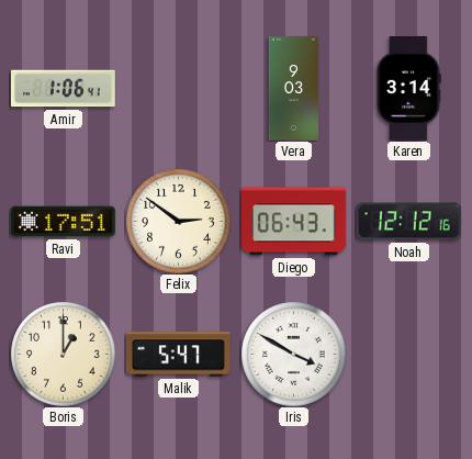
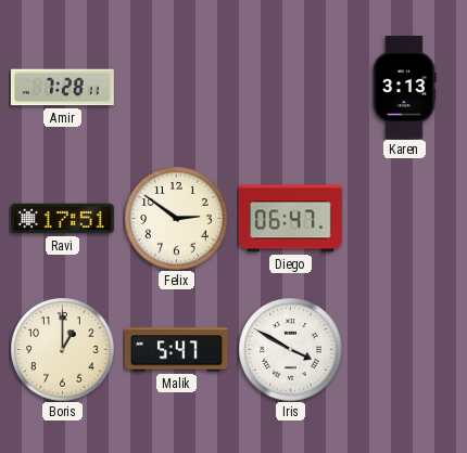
Amir: 1:06 -> 7:28 (63, 88)
Vera: 9:03 -> none (294, 89)
Karen: 3:14 -> 3:13 (404, 88)
Diego: 06:43 -> 06:47 (291, 219)
Noah: 12:12 -> none (408, 222)
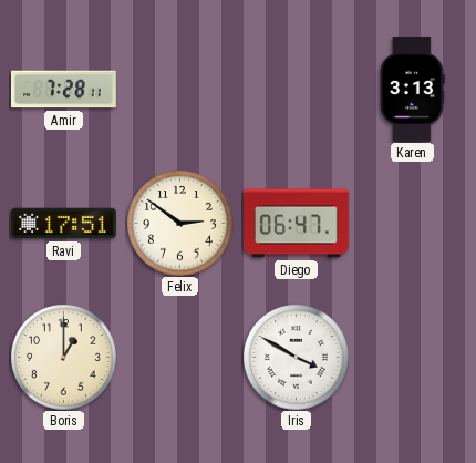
Malik: 5:47 -> none (176, 350)
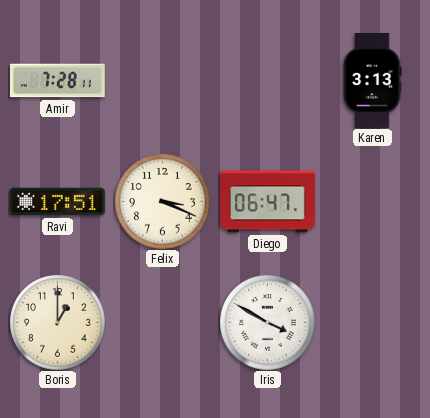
Felix: 2:51 -> 3:19 (162, 201)
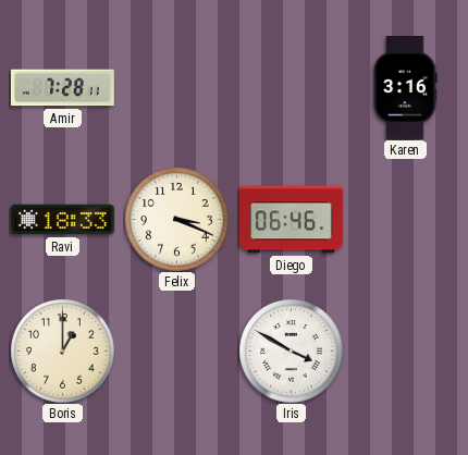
Karen: 3:13 -> 3:16 (405, 88)
Ravi: 17:51 -> 18:33 (63, 220)
Diego: 06:47 -> 06:46 (292, 220)
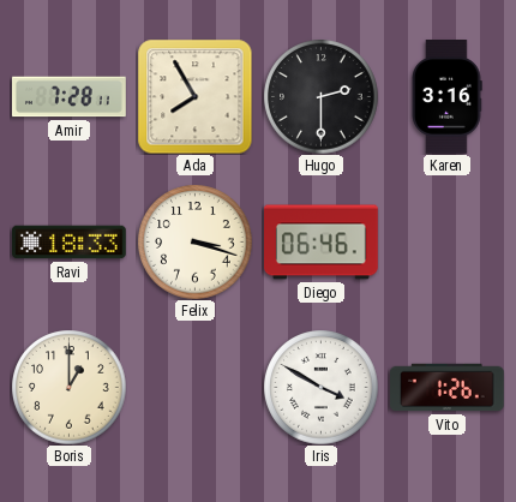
Ada: none -> 7:55 (194, 96)
Hugo: none -> 2:30 (320, 96)
Felix: 3:19 -> 3:18 (194, 241)
Vito: none -> 1:26 (448, 388)
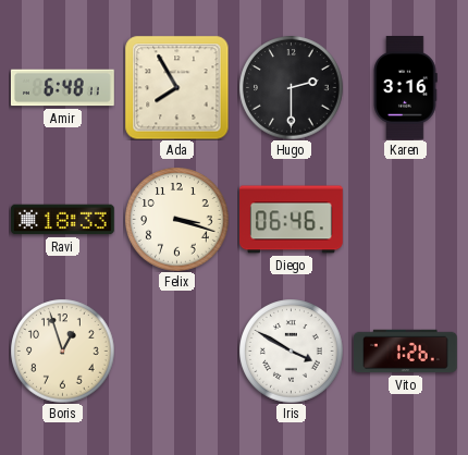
Amir: 7:28 -> 6:48 (63, 88)
Boris: 1:00 -> 12:57 (62, 351)
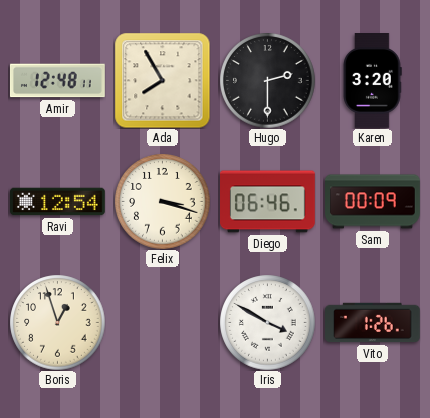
Amir: 6:48 -> 12:48 (58, 81)
Karen: 3:16 -> 3:20 (372, 81)
Ravi: 18:33 -> 12:54 (58, 202)
Sam: none -> 00:09 (373, 202)
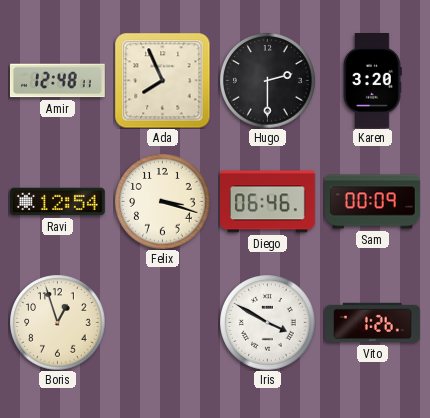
Ada: 7:55 -> 7:56 (162, 80)
